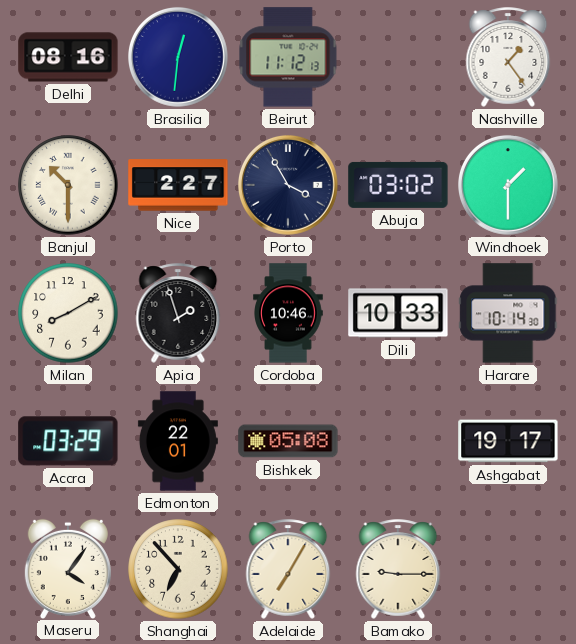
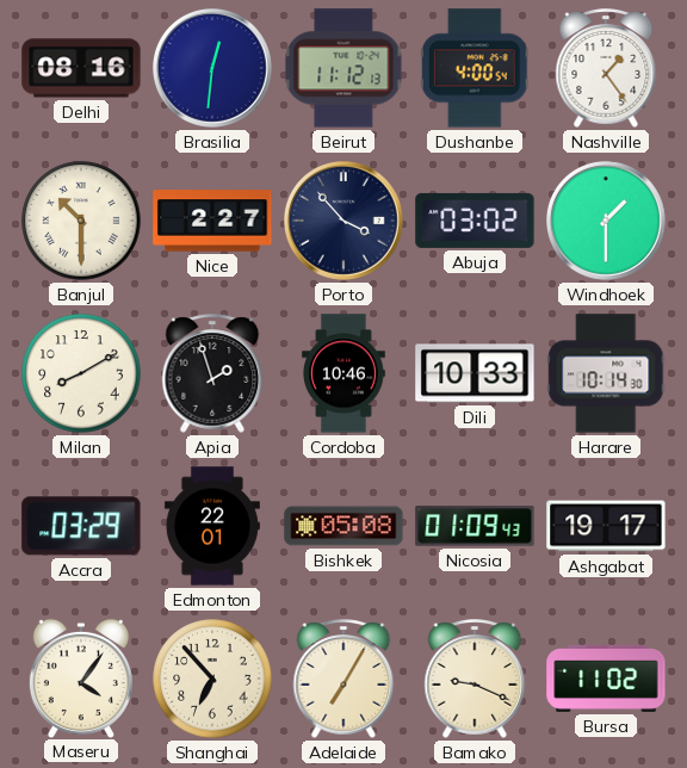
Dushanbe: none -> 4:00 (475, 68)
Porto: 3:55 -> 3:53 (345, 221)
Nicosia: none -> 01:09 (475, 526)
Bamako: 9:15 -> 9:19 (475, 679)
Bursa: none -> 11:02 (606, 679)
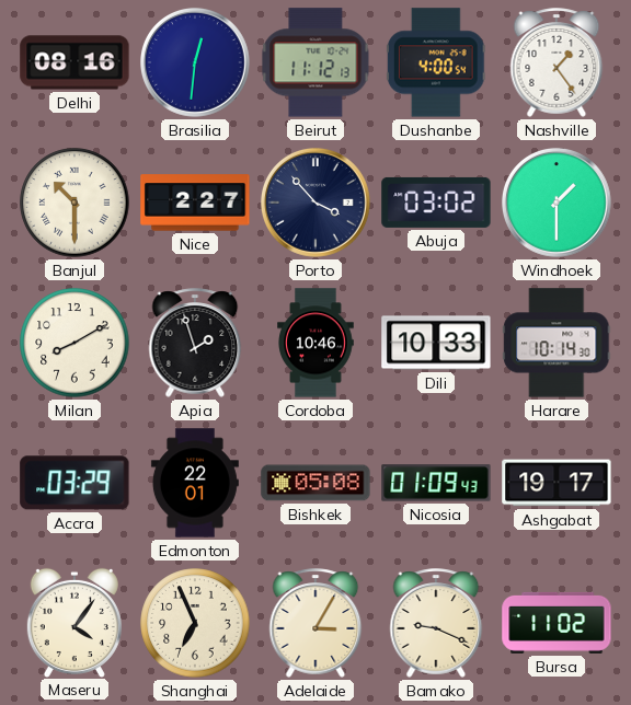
Shanghai: 6:53 -> 6:56 (195, 623)
Adelaide: 7:05 -> 3:05 (315, 623)
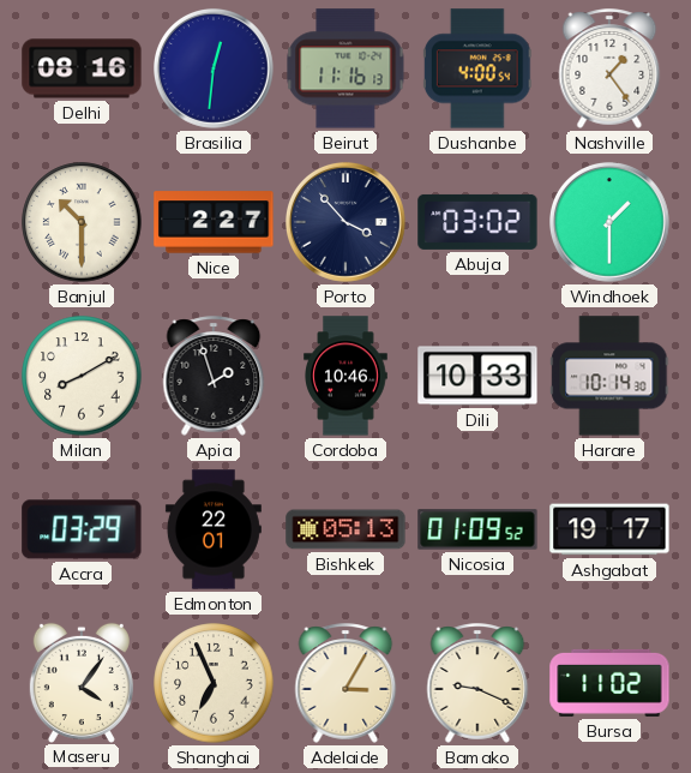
Beirut: 11:12 -> 11:16 (345, 68)
Bishkek: 05:08 -> 05:13 (345, 529)
Nicosia: 01:09:43 -> 01:09:52 (477, 529)
